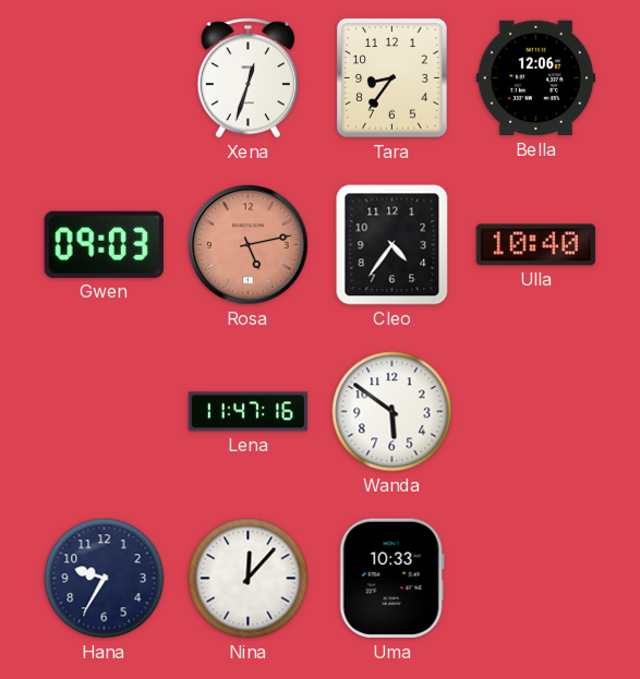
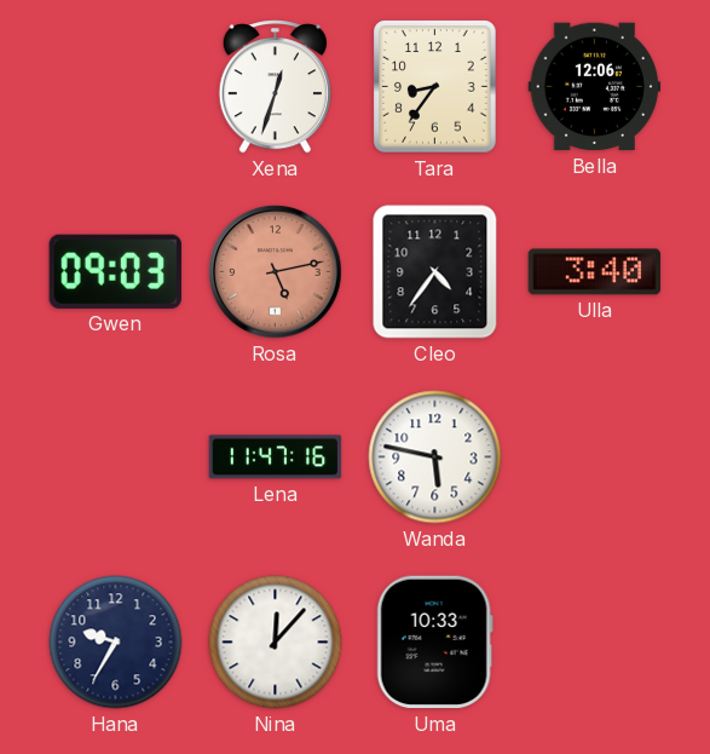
Ulla: 10:40 -> 3:40 (595, 272)
Wanda: 5:51 -> 5:47 (435, 457)
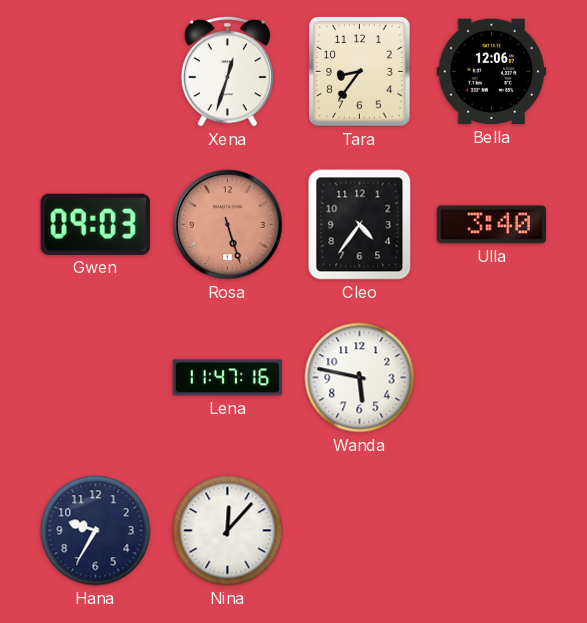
Rosa: 5:13 -> 5:27 (228, 225)
Uma: 10:33 -> none (434, 643)
